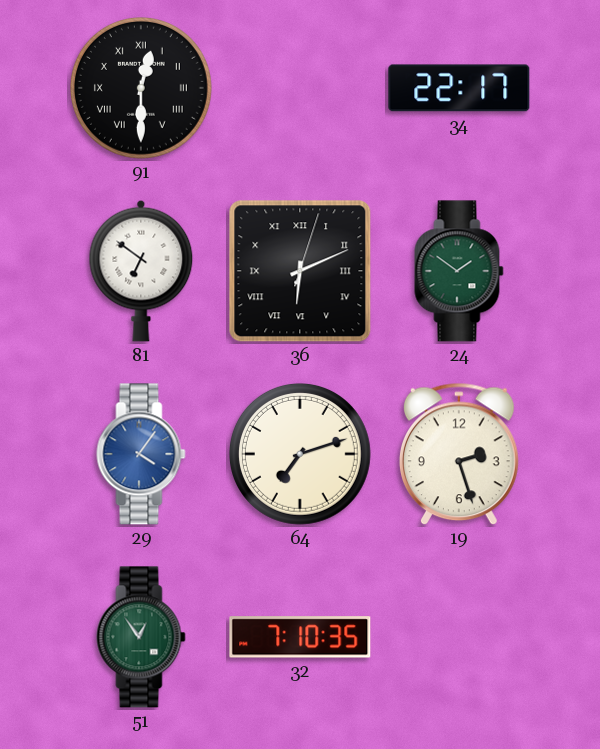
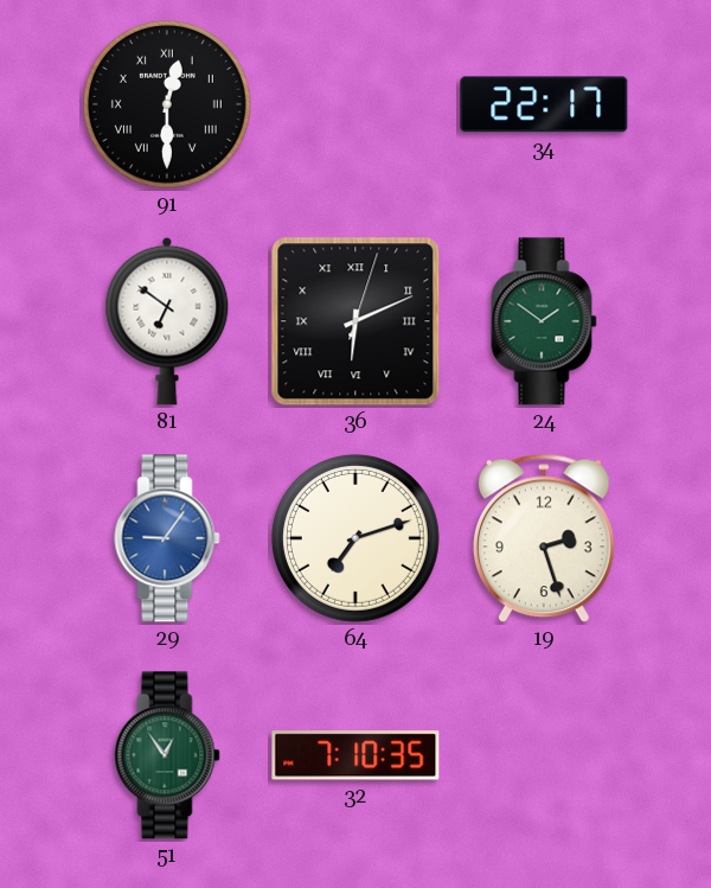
29: 4:06 -> 9:06 (167, 538)
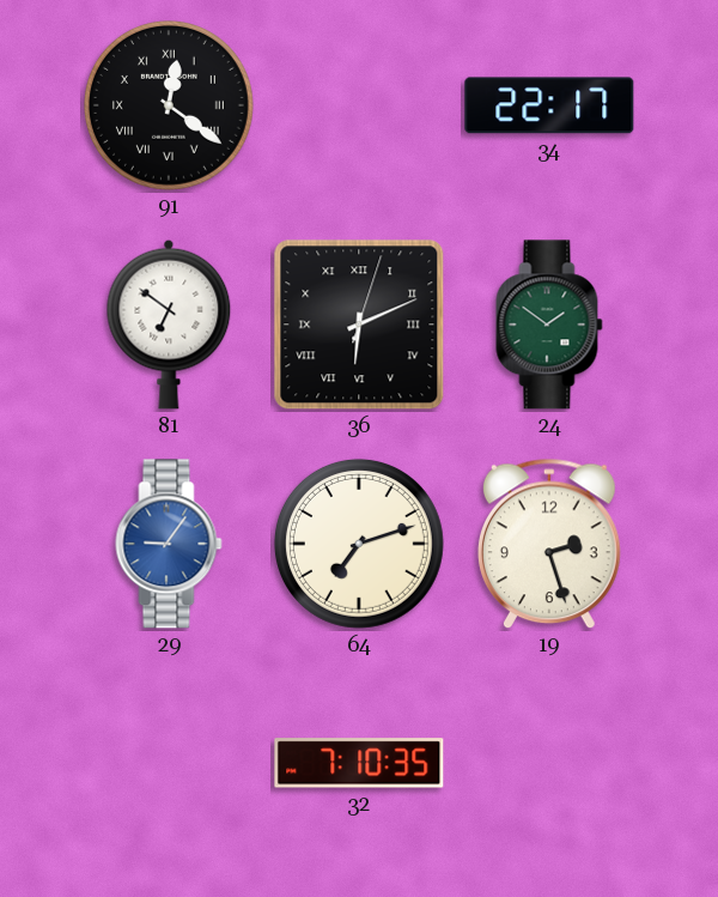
91: 12:30 -> 12:21 (169, 105)
51: 12:54 -> none (167, 755)
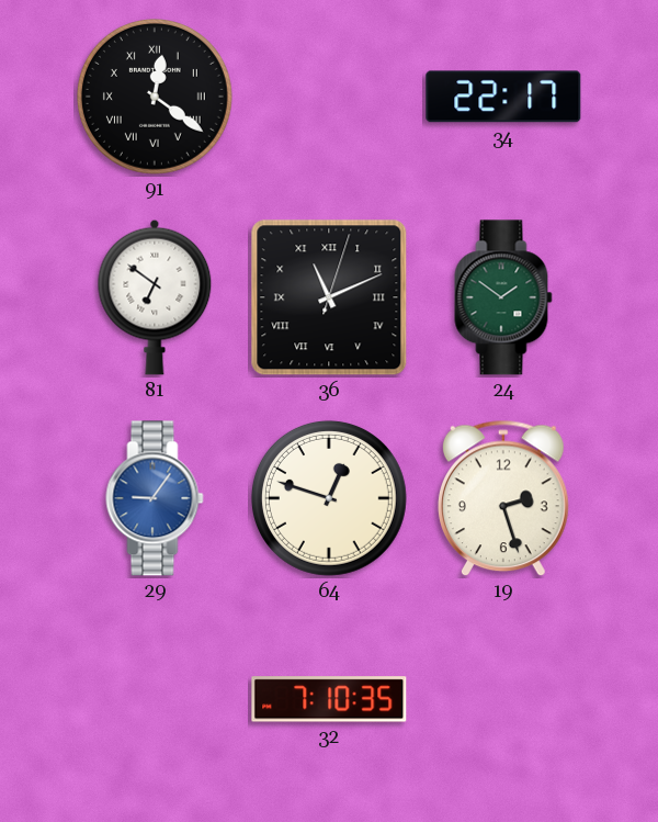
36: 6:11 -> 11:11 (329, 297)
64: 7:12 -> 12:48 (329, 498)
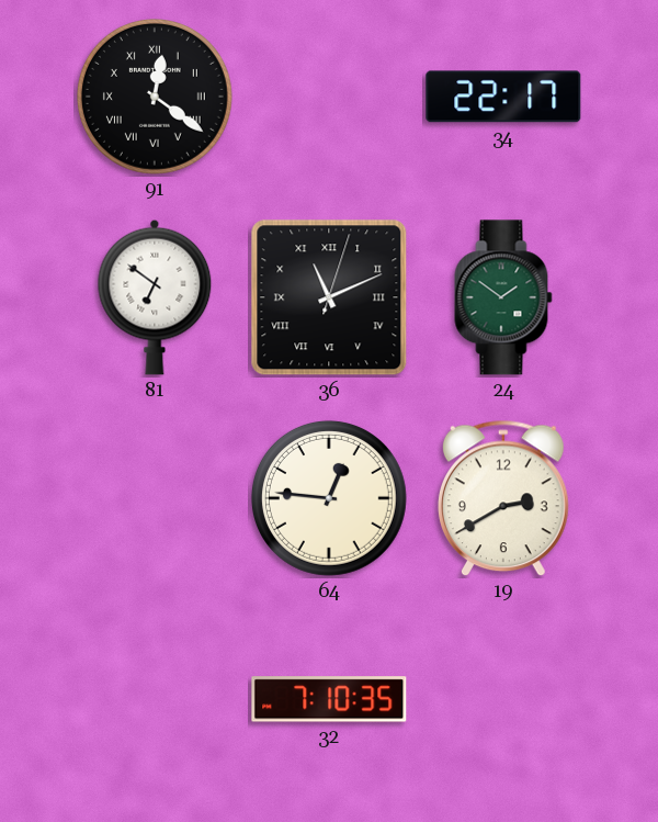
29: 9:06 -> none (155, 498)
64: 12:48 -> 12:46 (329, 498)
19: 2:27 -> 2:40 (503, 498)
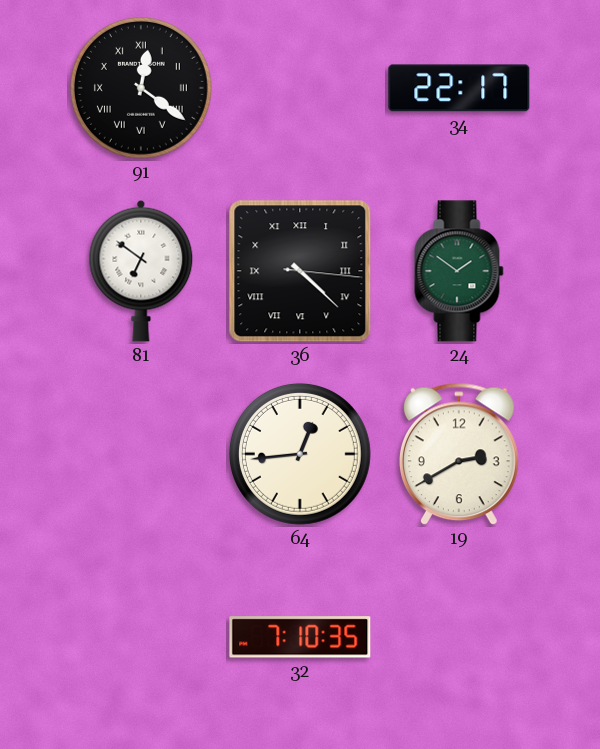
36: 11:11 -> 4:22 (300, 271)
64: 12:46 -> 12:44 (300, 454)
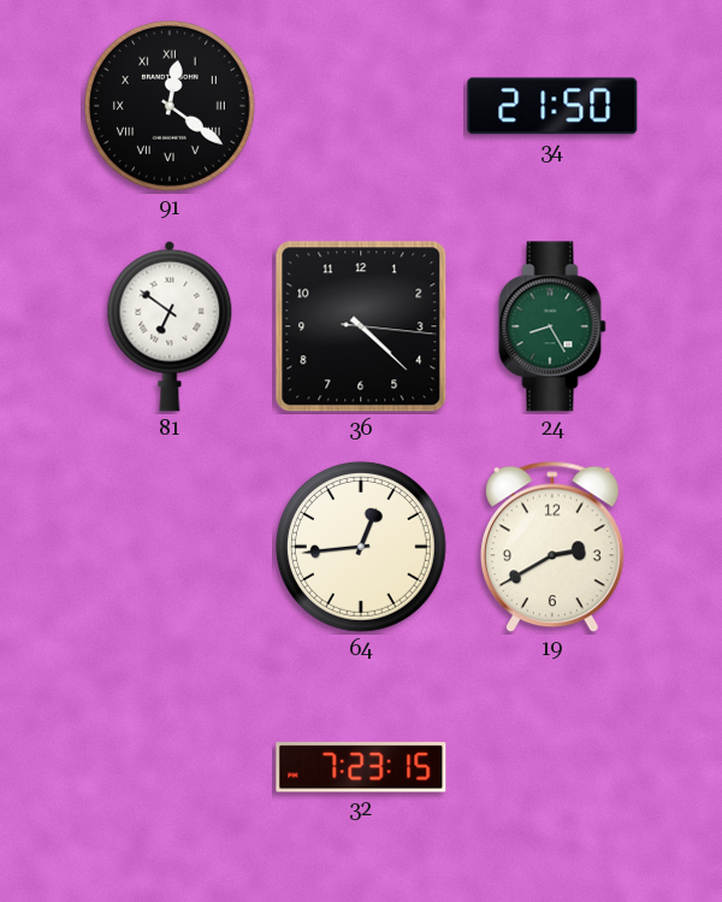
34: 22:17 -> 21:50 (552, 106)
36 numerals: Roman -> Arabic (361, 326)
24: 1:51 -> 8:25 (552, 326)
32: 7:10 -> 7:23 (361, 767)
